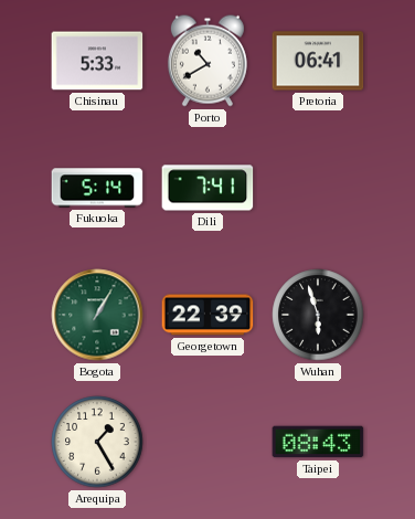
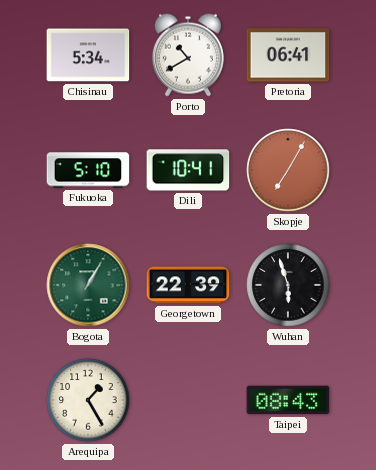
Chisinau: 5:33 -> 5:34 (88, 55)
Fukuoka: 5:14 -> 5:10 (88, 170)
Dili: 7:41 -> 10:41 (188, 170)
Skopje: none -> 7:05 (288, 170)
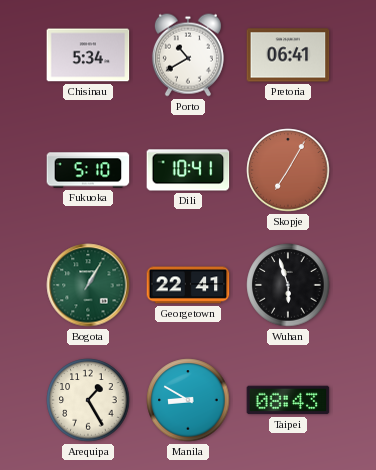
Georgetown: 22:39 -> 22:41 (188, 285)
Manila: none -> 8:50 (188, 400)
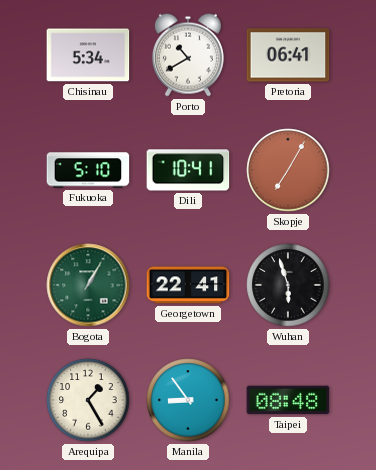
Manila: 8:50 -> 8:54 (188, 400)
Taipei: 08:43 -> 08:48 (288, 400)
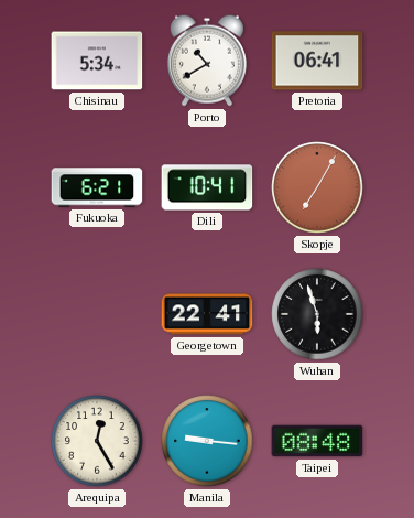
Fukuoka: 5:10 -> 6:21 (97, 187)
Bogota: 1:05 -> none (88, 285)
Arequipa: 1:25 -> 12:25 (97, 441)
Manila: 8:54 -> 9:16 (207, 441)
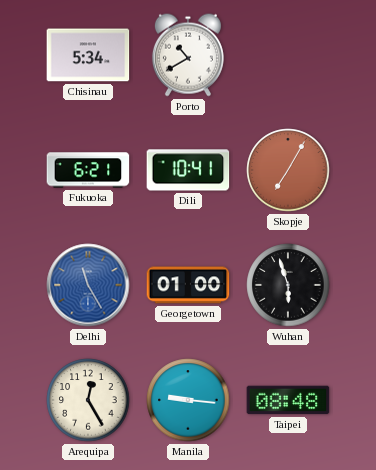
Pretoria: 06:41 -> none (317, 61)
Delhi: none -> 11:25 (88, 285)
Georgetown: 22:41 -> 01:00 (188, 285)
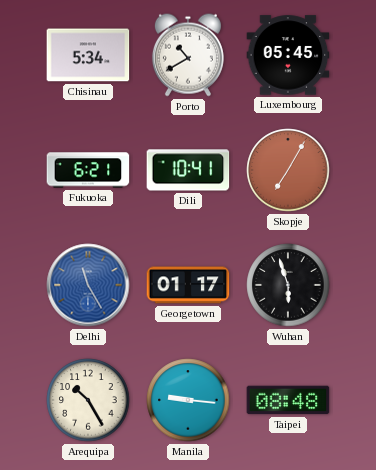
Luxembourg: none -> 05:45 (288, 55)
Georgetown: 01:00 -> 01:17 (188, 285)
Arequipa: 12:25 -> 10:25 (88, 400)
